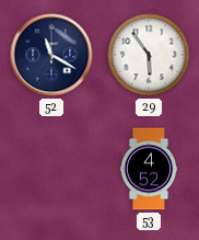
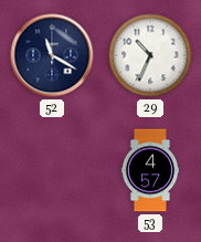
29: 5:54 -> 10:34 (150, 55)
53: 4:52 -> 4:57 (150, 170)
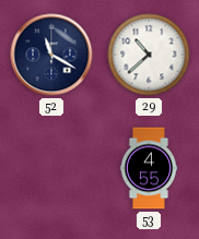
29: 10:34 -> 10:38 (149, 55)
53: 4:57 -> 4:55 (149, 168)
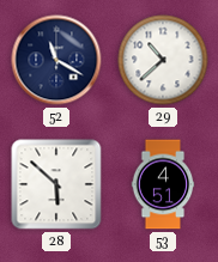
28: none -> 5:52 (56, 184)
53: 4:55 -> 4:51 (163, 184)
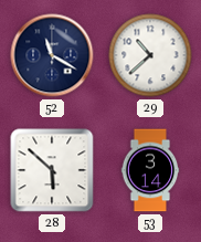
53: 4:51 -> 3:14 (150, 170)
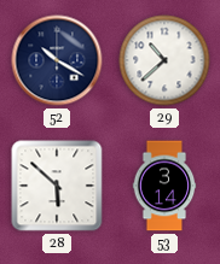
52: 11:20 -> 10:20 (57, 60)
